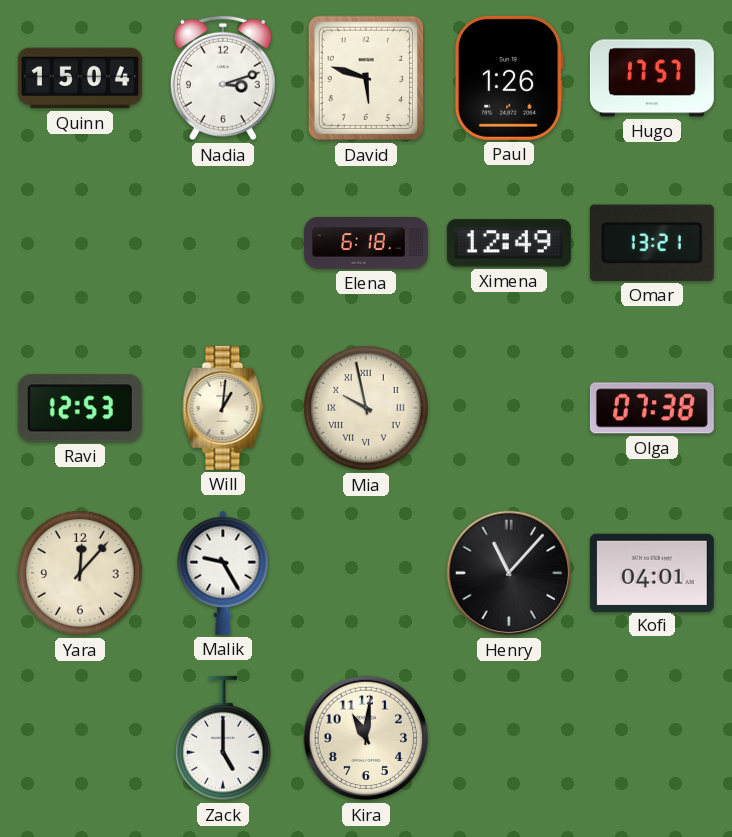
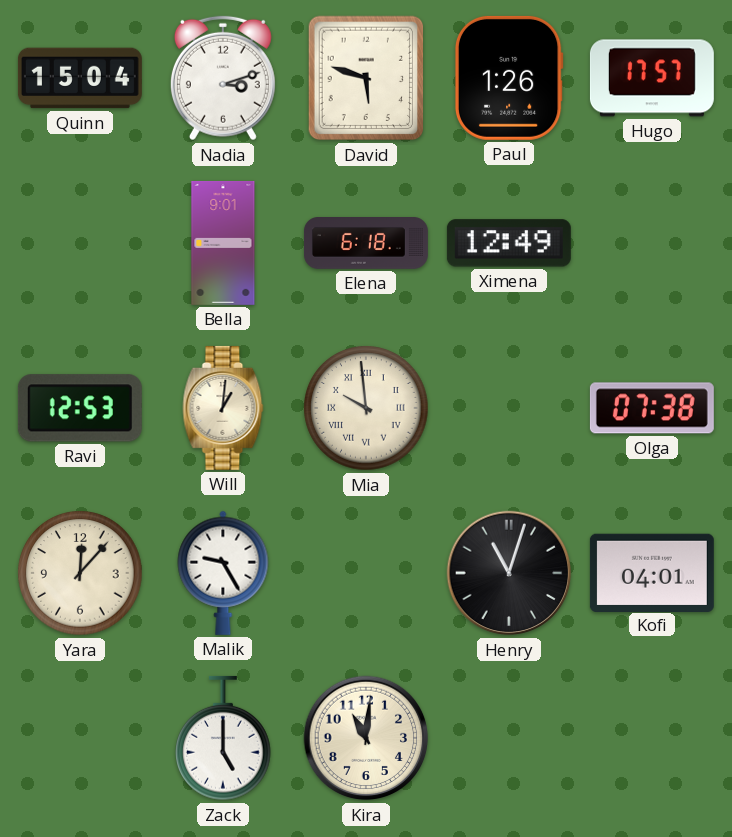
Bella: none -> 9:01 (223, 243)
Omar: 13:21 -> none (652, 243)
Mia: 9:58 -> 9:59 (366, 408)
Henry: 11:07 -> 11:03 (509, 573)
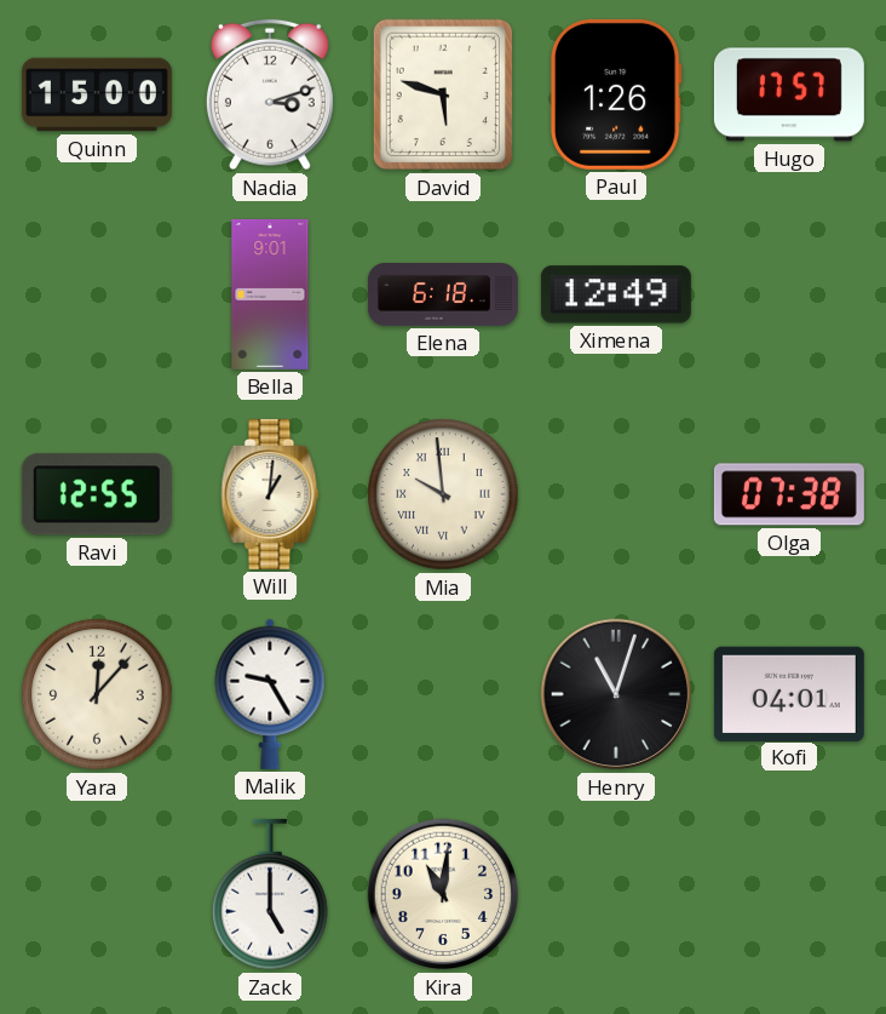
Quinn: 15:04 -> 15:00 (97, 94)
Ravi: 12:53 -> 12:55 (97, 494)
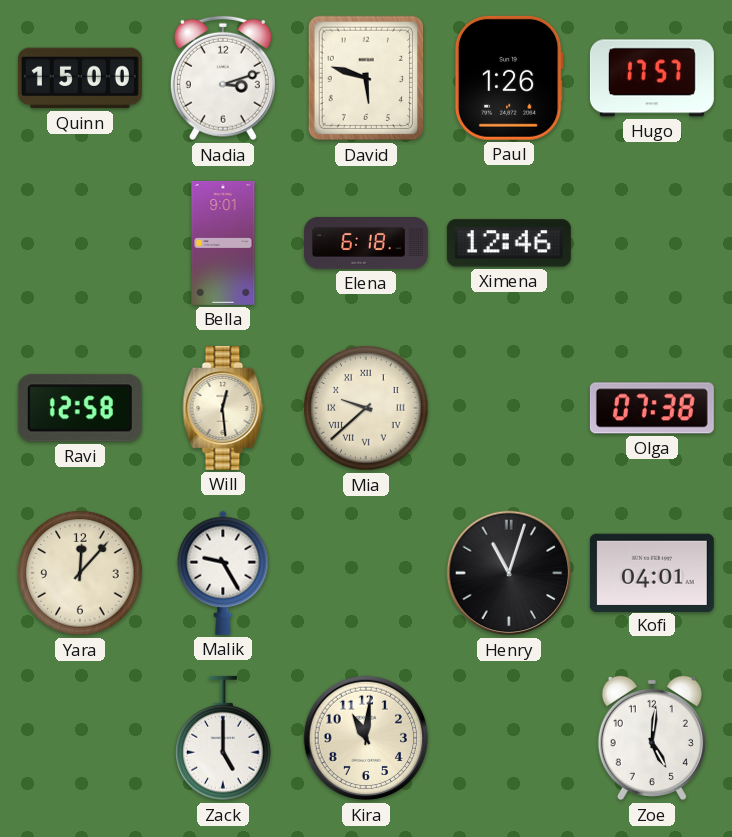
Ximena: 12:49 -> 12:46 (509, 243)
Ravi: 12:55 -> 12:58 (80, 408)
Will: 1:01 -> 12:29 (223, 408)
Mia: 9:59 -> 9:38 (366, 408)
Zoe: none -> 5:01 (652, 738)
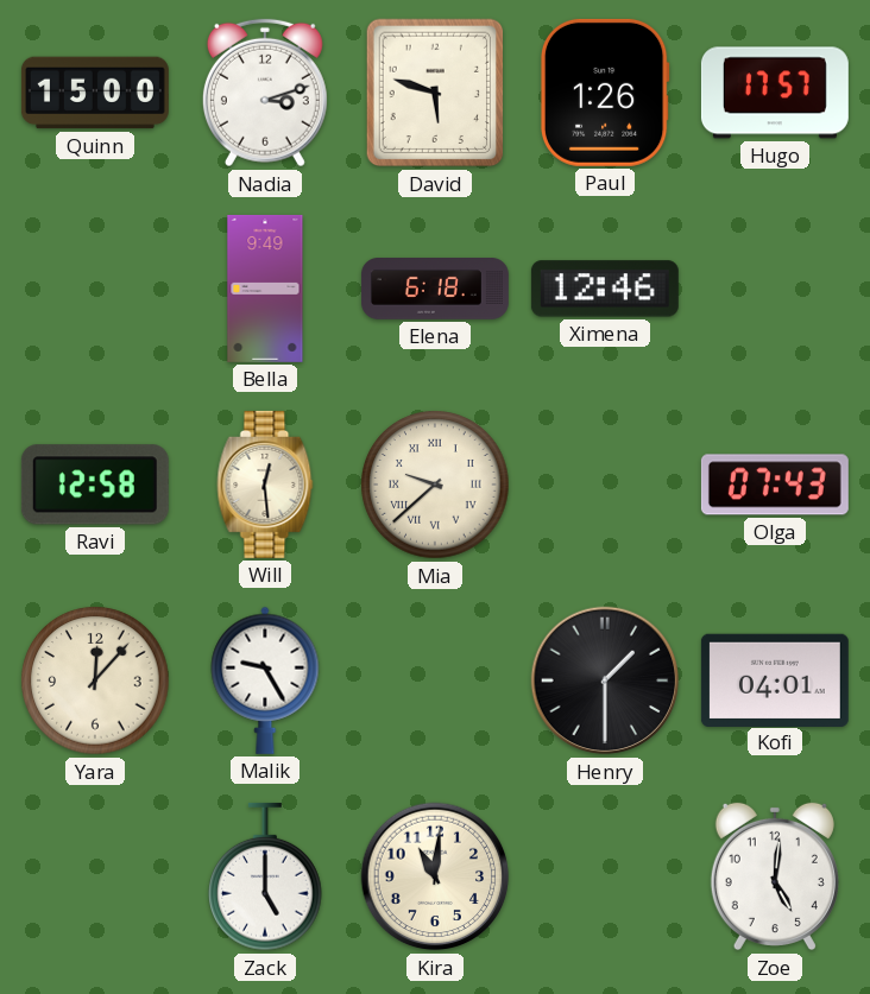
Bella: 9:01 -> 9:49 (265, 289)
Olga: 07:38 -> 07:43 (775, 485)
Henry: 11:03 -> 1:30 (605, 680)
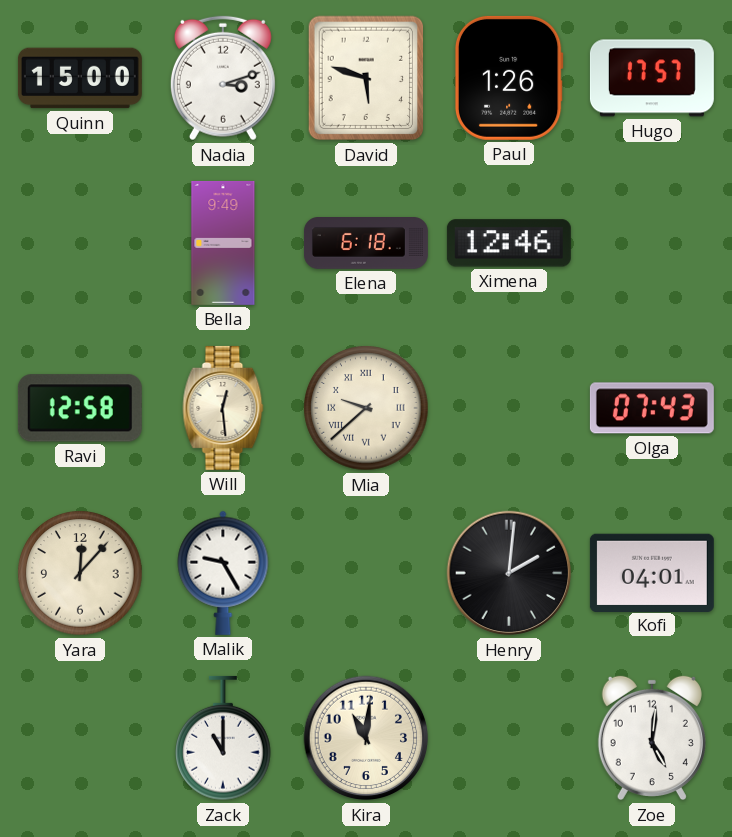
Henry: 1:30 -> 2:01 (509, 573)
Zack: 5:00 -> 11:00 (223, 738)
